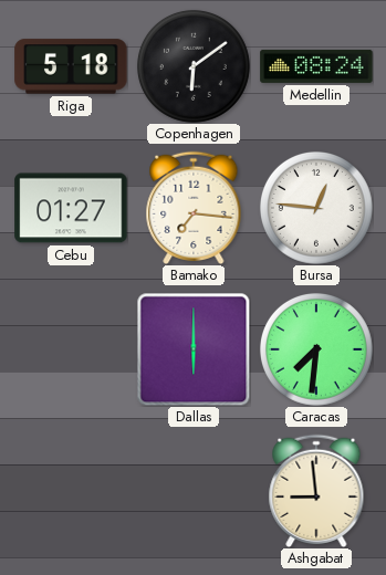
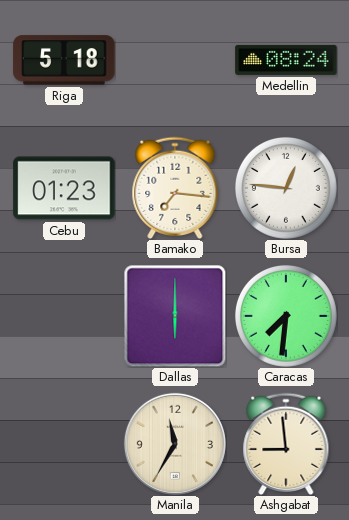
Copenhagen: 6:09 -> none (194, 66)
Cebu: 01:27 -> 01:23 (64, 188)
Manila: none -> 11:35 (175, 444)
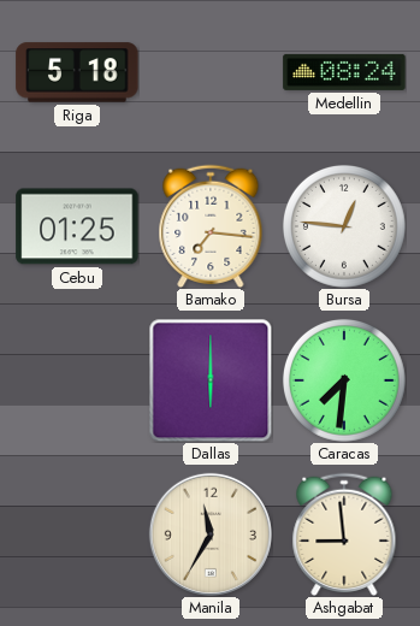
Cebu: 01:23 -> 01:25 (77, 226)
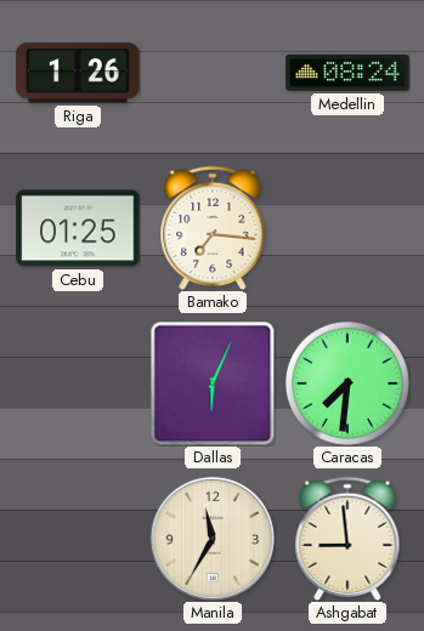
Riga: 5:18 -> 1:26 (78, 73)
Bursa: 12:46 -> none (344, 226)
Dallas: 6:00 -> 6:04 (213, 383)
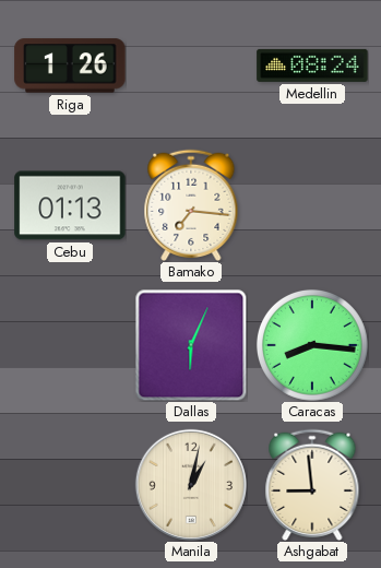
Cebu: 01:25 -> 01:13 (70, 205)
Caracas: 7:31 -> 8:16 (312, 345)
Manila: 11:35 -> 1:02 (191, 485)
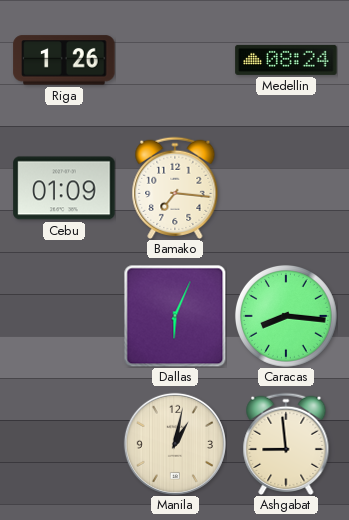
Cebu: 01:13 -> 01:09 (64, 188)
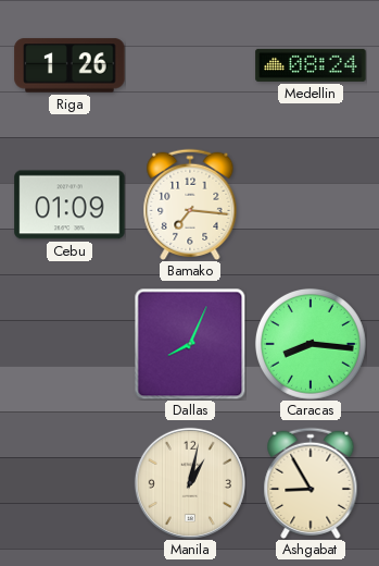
Dallas: 6:04 -> 8:04 (190, 344)
Ashgabat: 8:59 -> 8:55 (311, 483)
